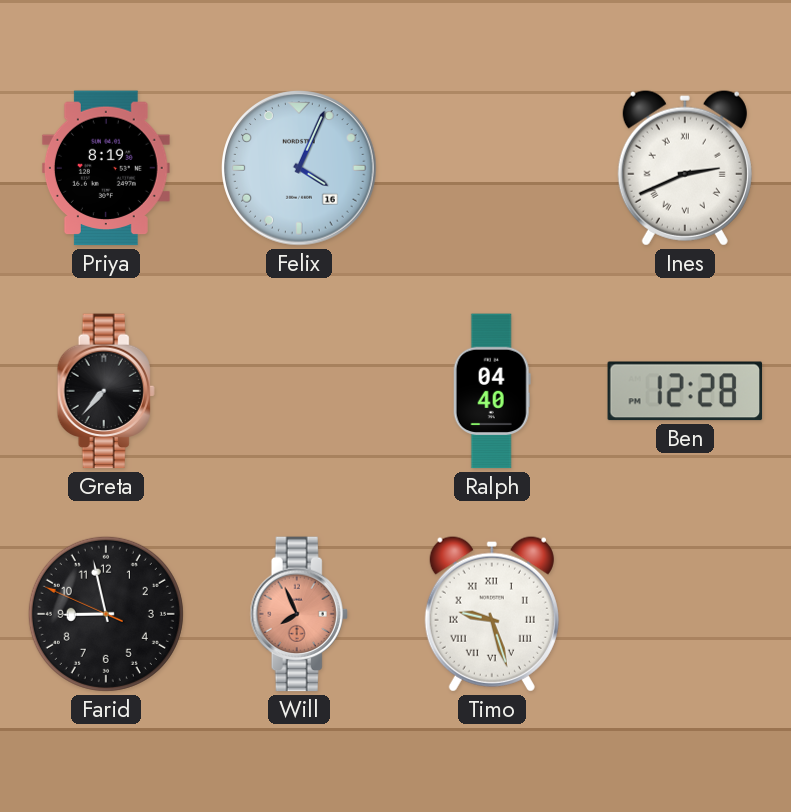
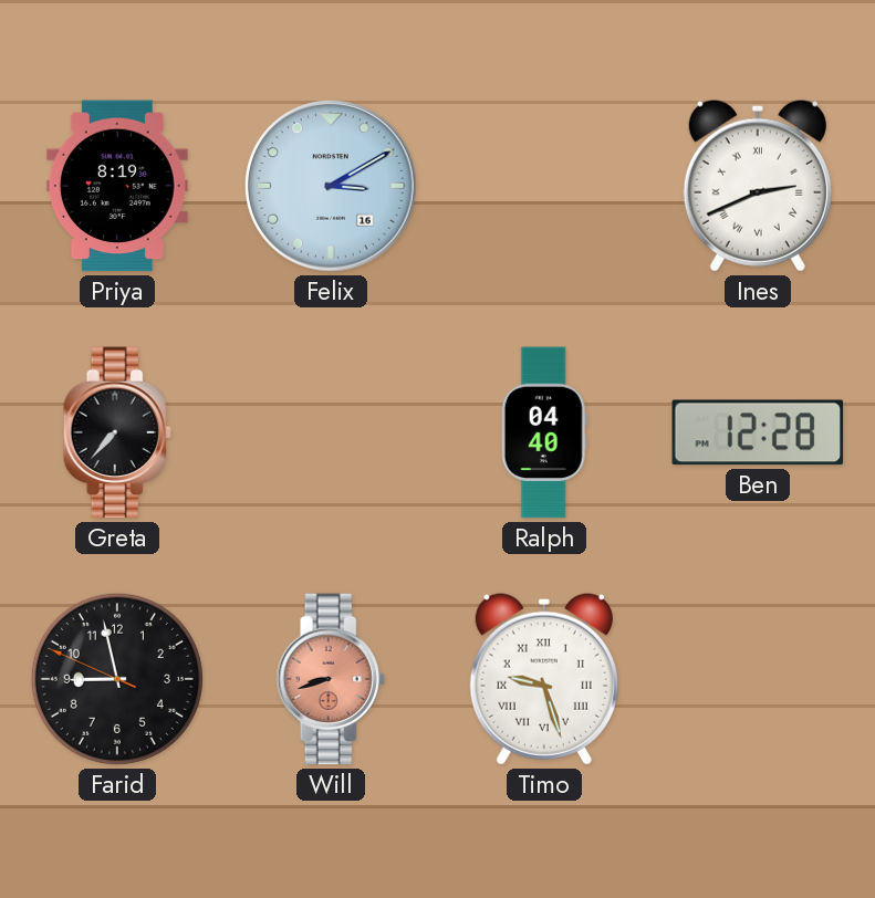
Felix: 4:04 -> 3:10 (331, 186)
Will: 7:56 -> 8:42 (331, 679)
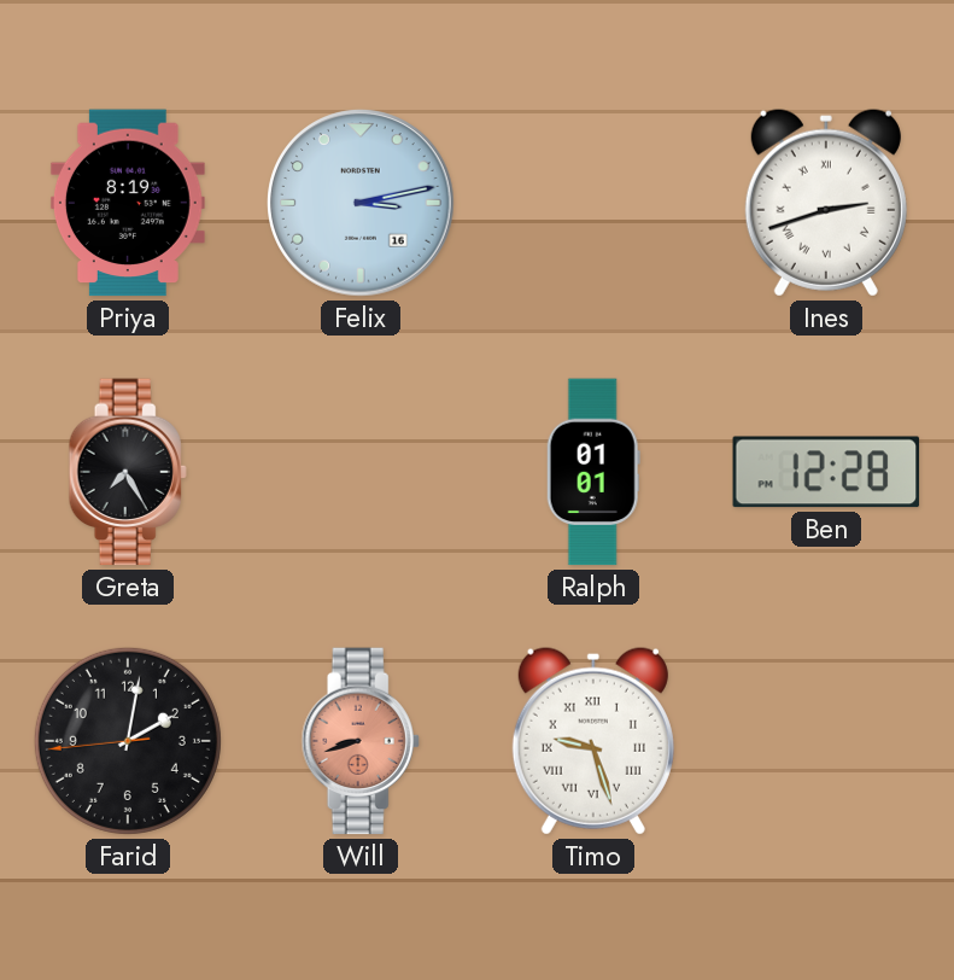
Felix: 3:10 -> 3:13 (361, 203)
Ines: 2:41 -> 2:42 (826, 203)
Greta: 7:37 -> 7:25 (128, 472)
Ralph: 04:40 -> 01:01 (593, 472)
Farid: 8:57 -> 2:01 (128, 741)
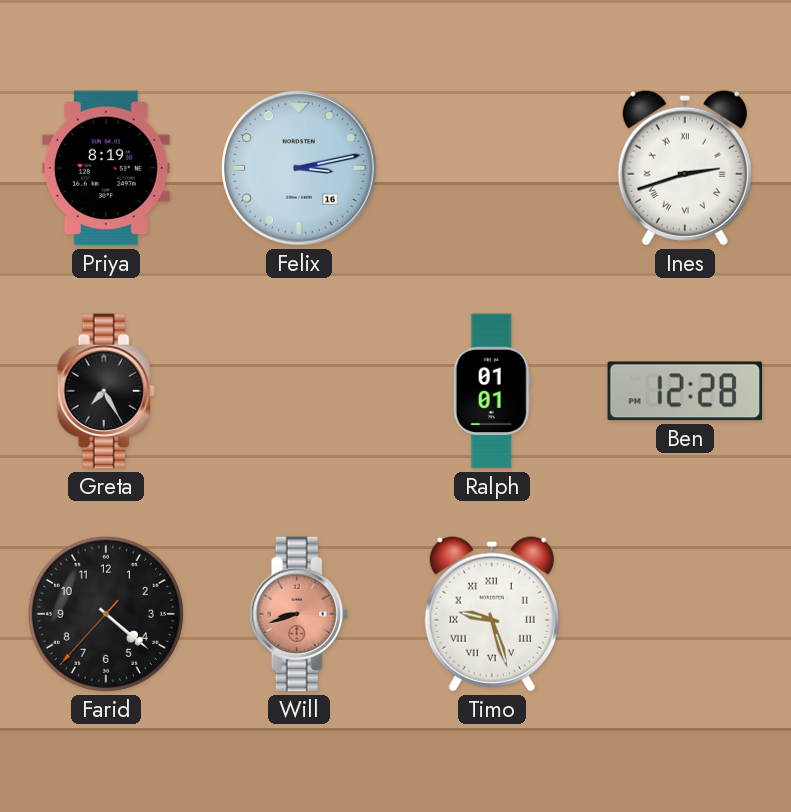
Farid: 2:01 -> 4:21 (106, 614)
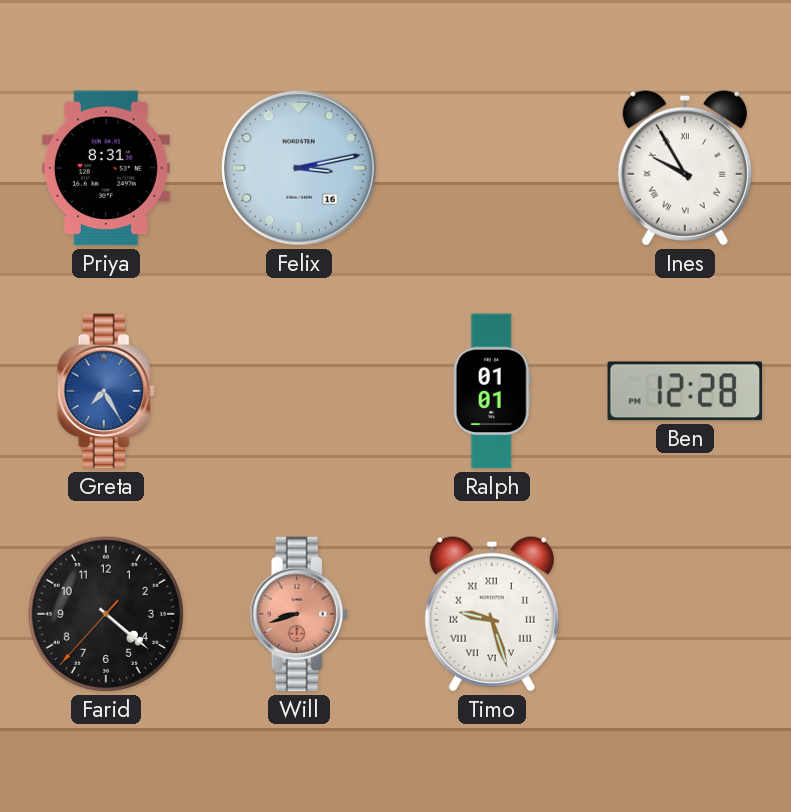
Priya: 8:19 -> 8:31 (106, 168)
Ines: 2:42 -> 9:55 (685, 168)
Greta dial: black -> blue (106, 391)
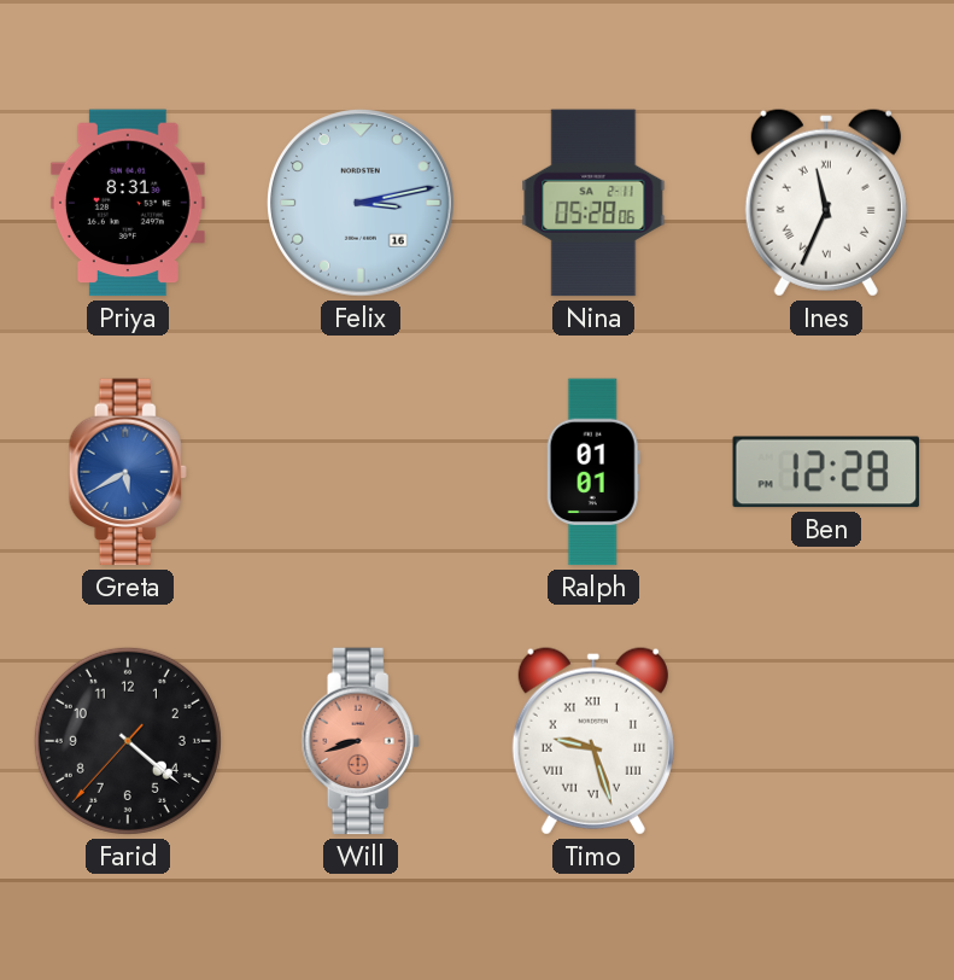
Nina: none -> 05:28 (593, 203)
Ines: 9:55 -> 11:34 (826, 203)
Greta: 7:25 -> 5:40 (128, 472)
